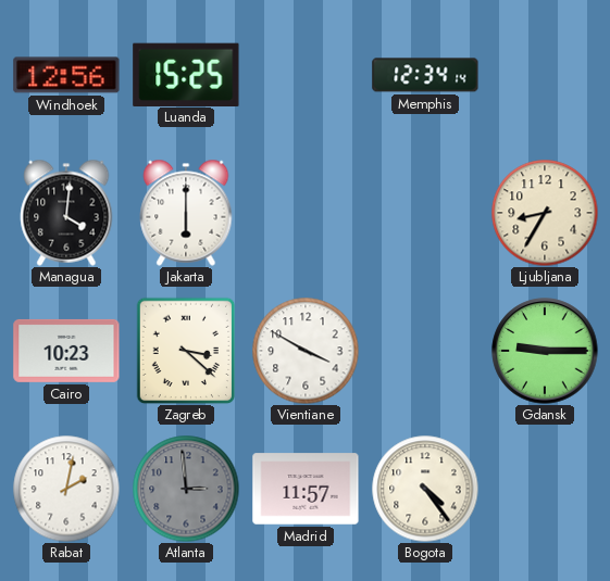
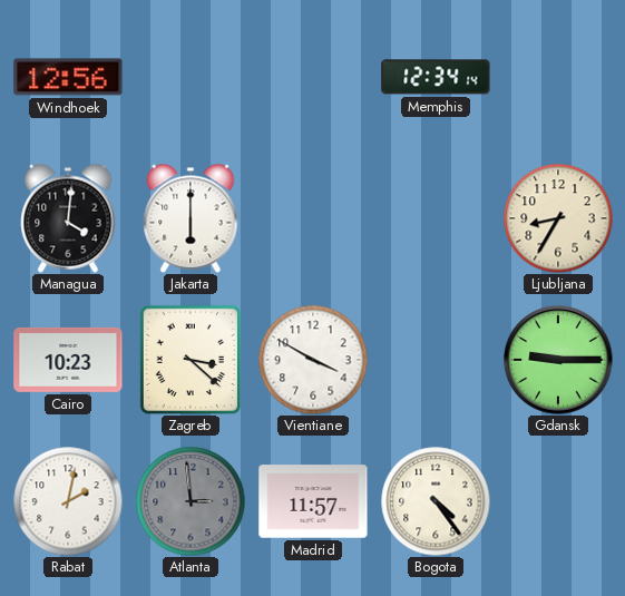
Luanda: 15:25 -> none (186, 74)
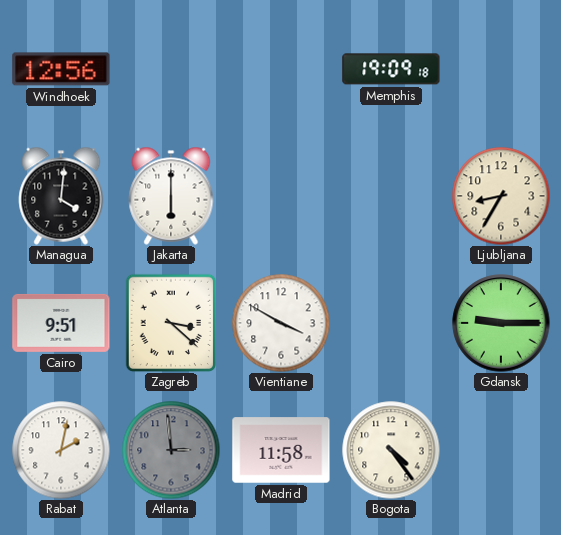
Memphis: 12:34 -> 19:09 (391, 69)
Cairo: 10:23 -> 9:51 (61, 323)
Madrid: 11:57 -> 11:58 (281, 450)
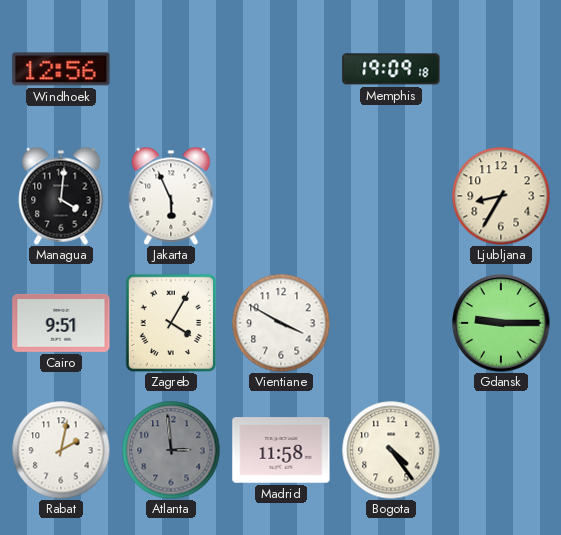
Jakarta: 6:00 -> 5:56 (171, 196)
Zagreb: 3:22 -> 4:05 (171, 323)
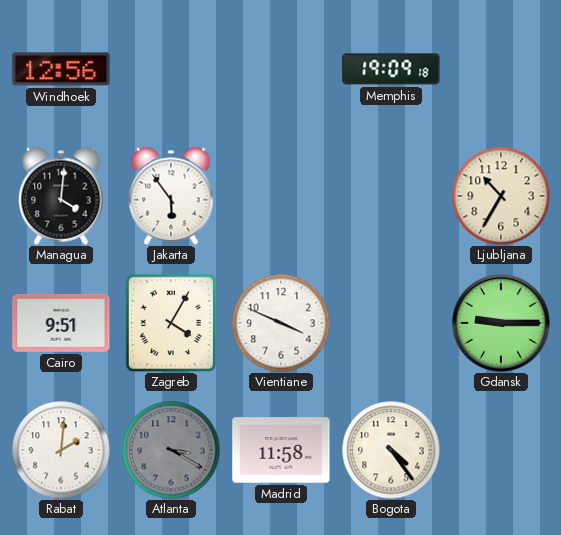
Jakarta: 5:56 -> 5:54 (171, 196)
Ljubljana: 8:35 -> 10:35 (501, 196)
Vientiane: 3:50 -> 3:49 (281, 323)
Rabat: 2:02 -> 2:01 (61, 450)
Atlanta: 2:59 -> 3:20 (171, 450)
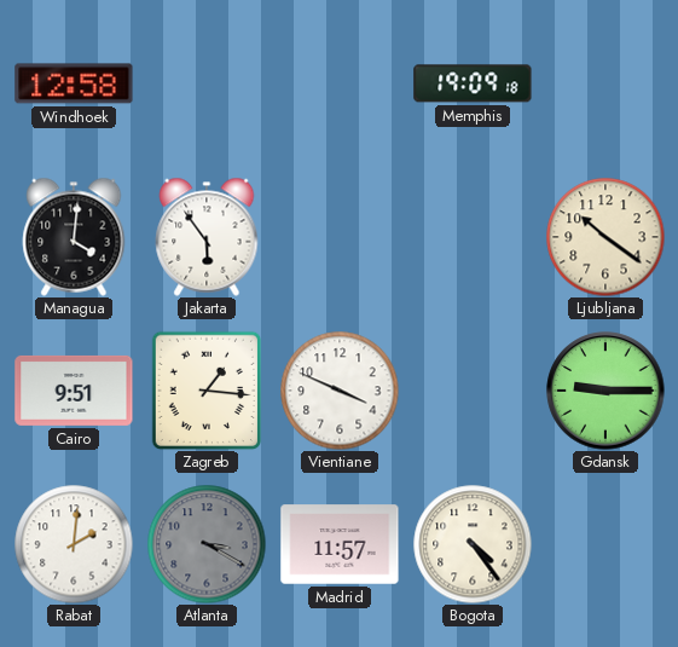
Windhoek: 12:56 -> 12:58 (74, 83)
Ljubljana: 10:35 -> 10:21 (605, 237)
Zagreb: 4:05 -> 1:16 (207, 391)
Madrid: 11:58 -> 11:57 (340, 544)
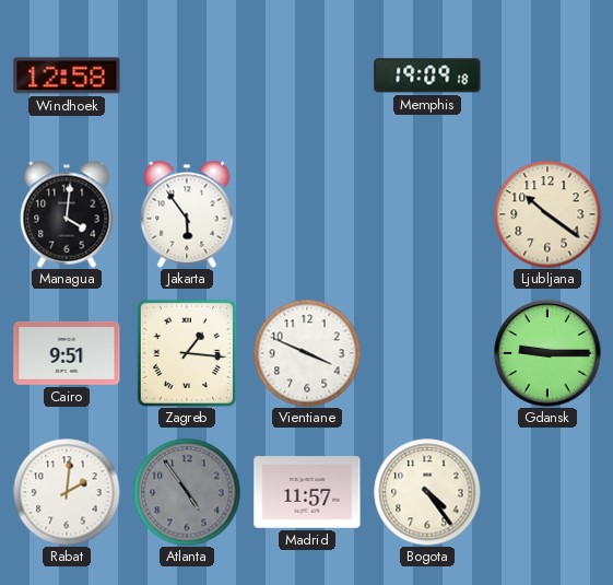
Atlanta: 3:20 -> 4:54 (187, 492)
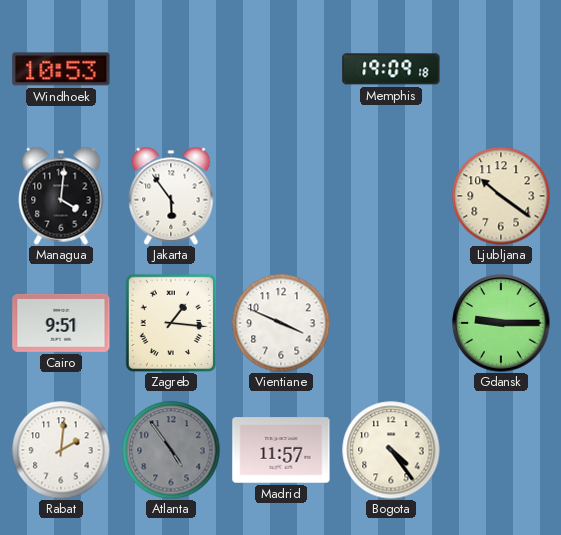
Windhoek: 12:58 -> 10:53 (61, 69)
